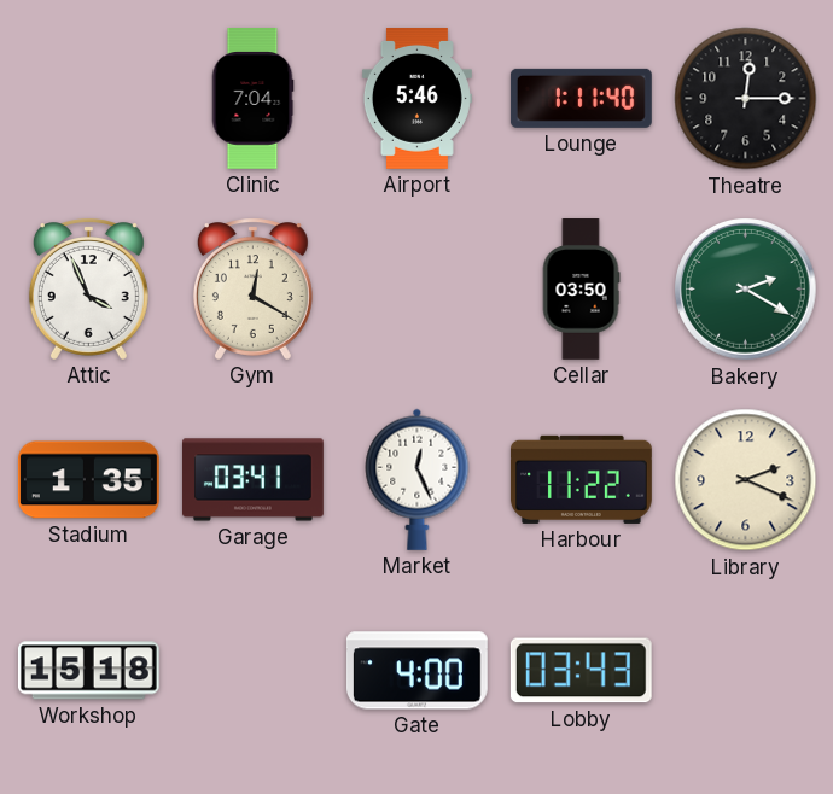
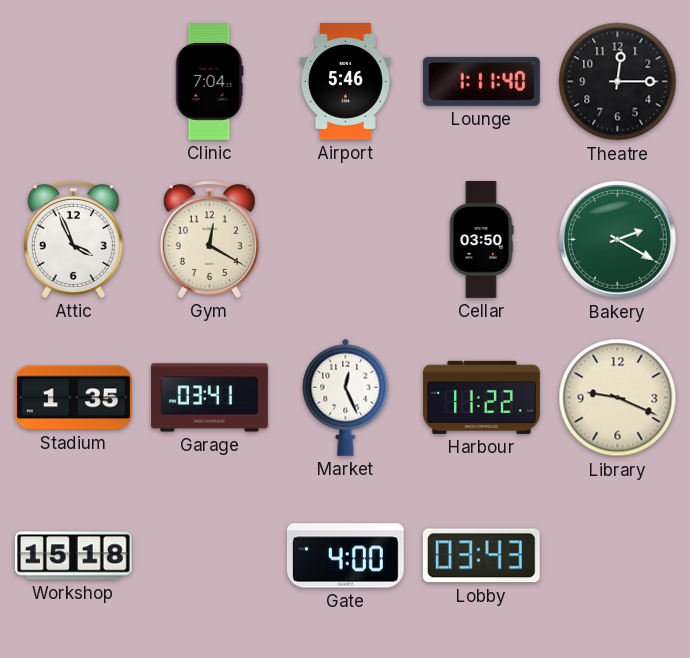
Library: 2:19 -> 9:19 (618, 398)
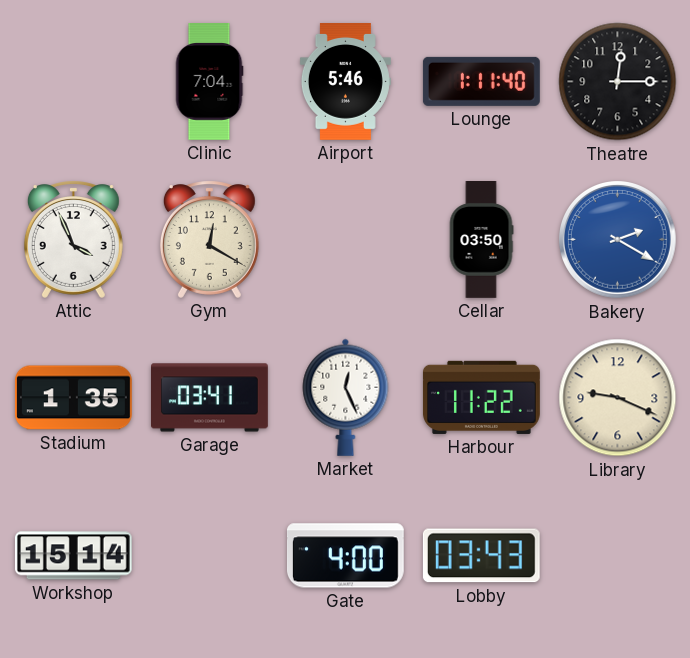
Bakery dial: green -> blue (618, 240)
Workshop: 15:18 -> 15:14 (73, 556)
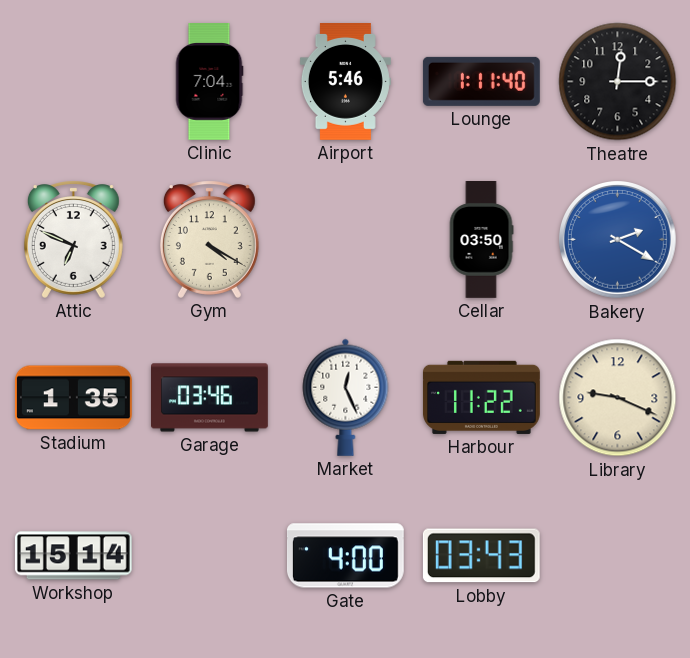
Attic: 3:56 -> 6:49 (73, 239)
Gym: 12:20 -> 4:20 (209, 239)
Garage: 03:41 -> 03:46 (210, 398)
